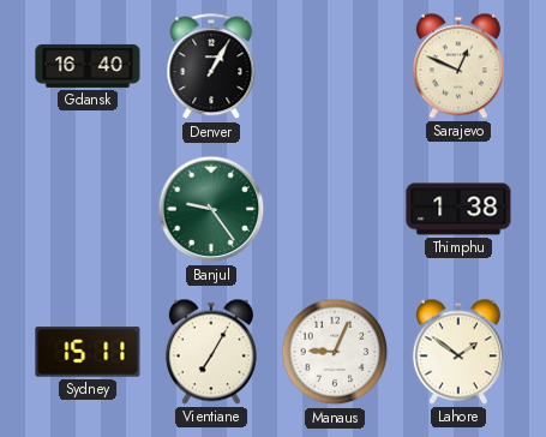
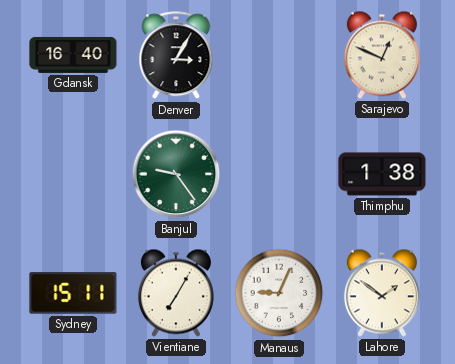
Denver: 1:05 -> 3:05 (176, 56)
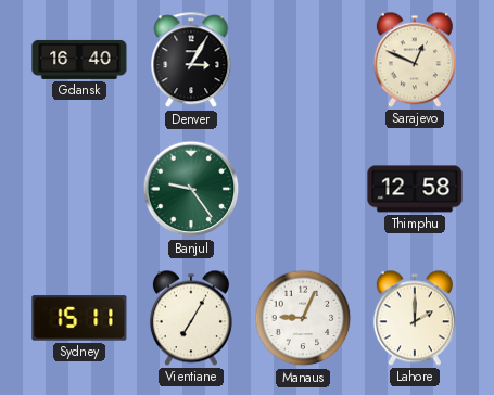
Thimphu: 1:38 -> 12:58 (415, 189)
Lahore: 1:51 -> 2:00 (415, 318)
